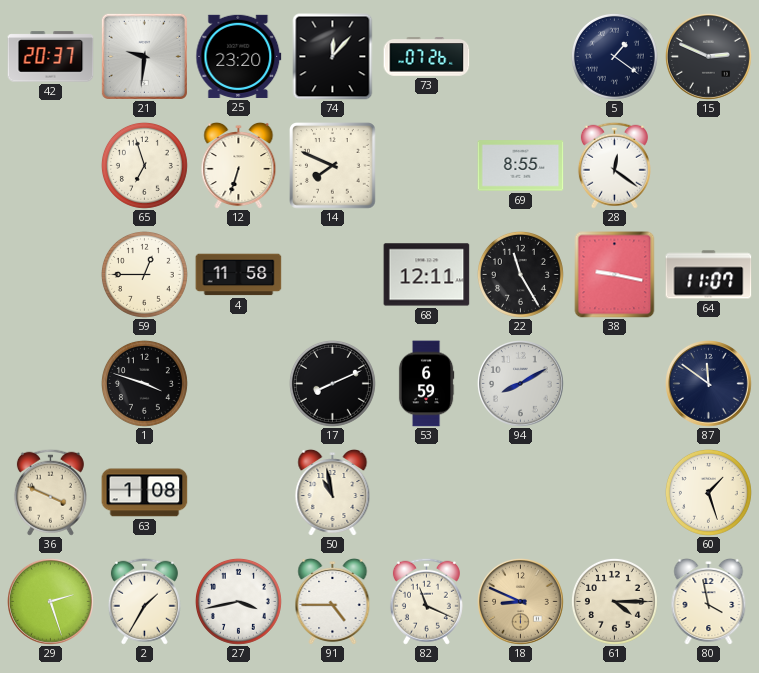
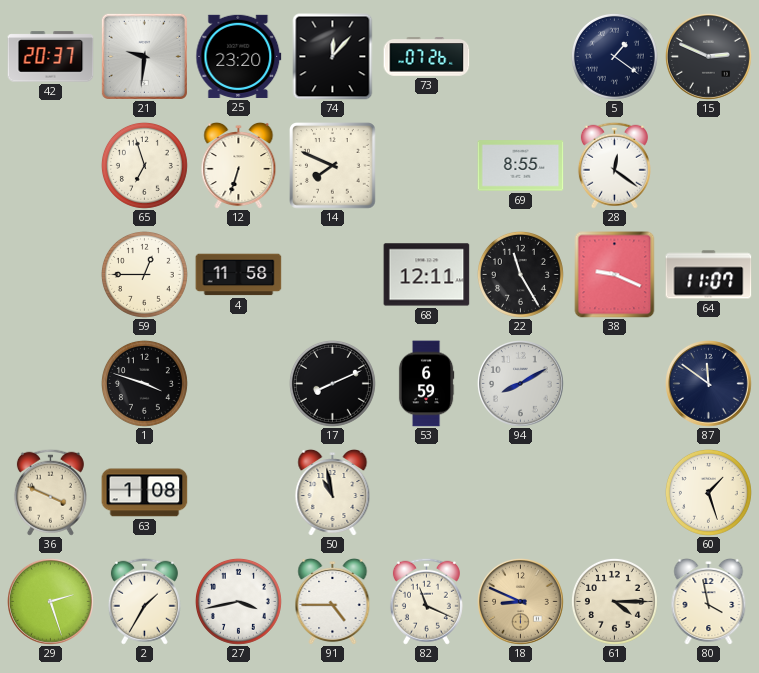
38: 9:17 -> 9:19 (615, 275)
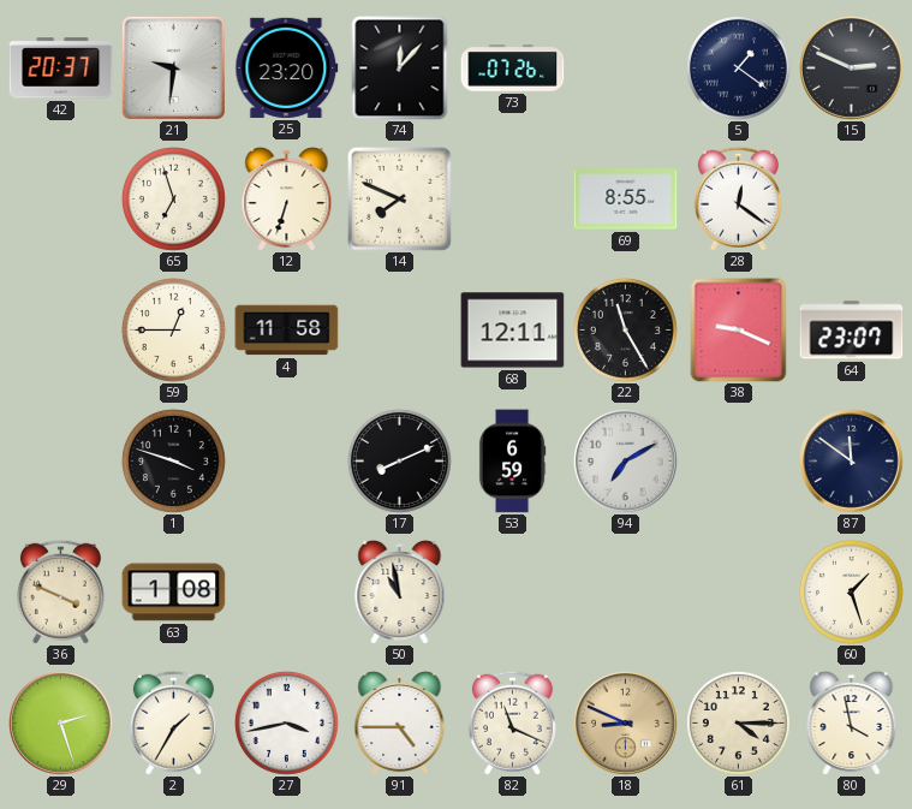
64: 11:07 -> 23:07 (852, 331)
94: 8:10 -> 7:10 (626, 462)
